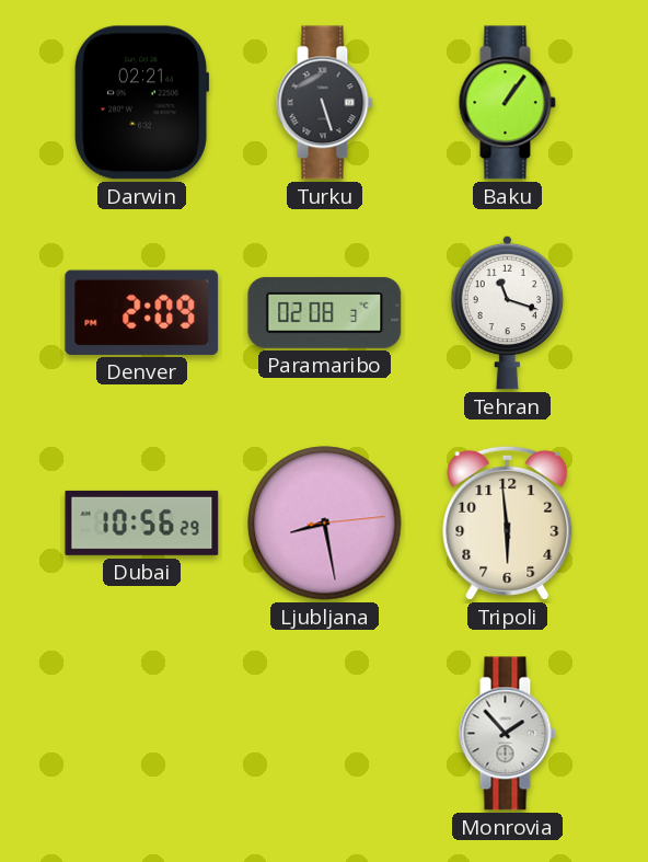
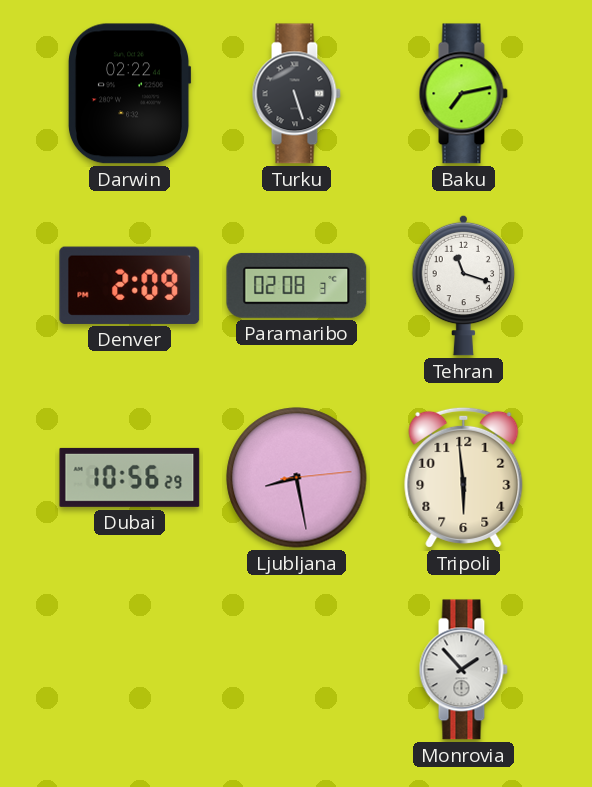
Darwin: 02:21 -> 02:22 (129, 94)
Baku: 1:06 -> 7:13 (463, 94)
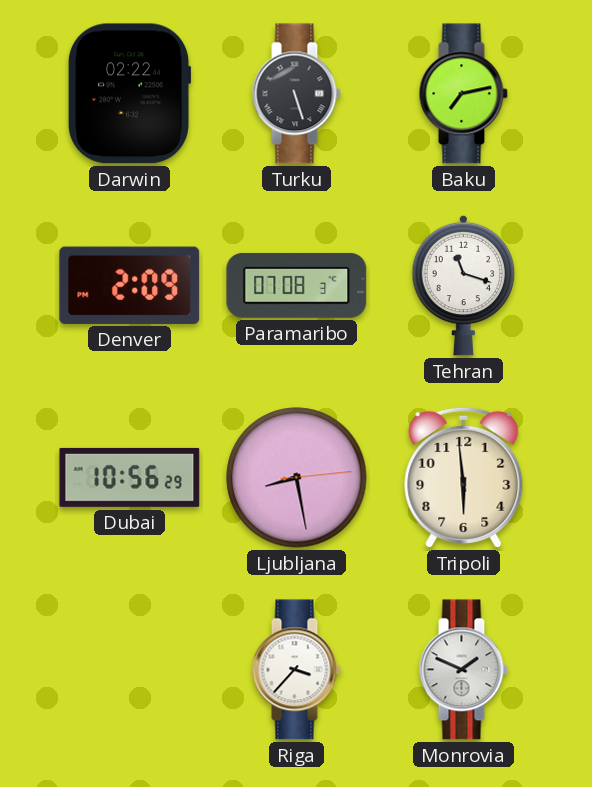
Paramaribo: 02:08 -> 07:08 (297, 285)
Riga: none -> 3:37 (296, 670)
Monrovia: 1:53 -> 1:49 (463, 670)
